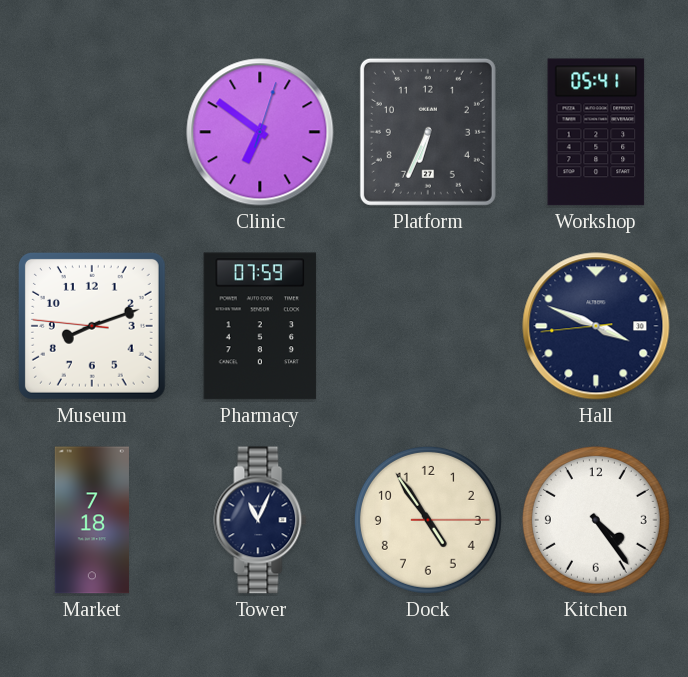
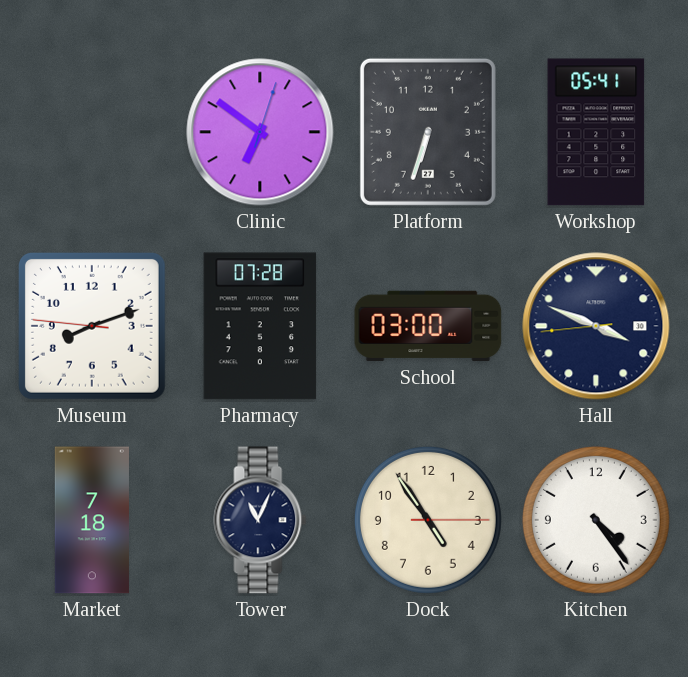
Platform: 6:34 -> 6:33 (428, 132)
Pharmacy: 07:59 -> 07:28 (260, 326)
School: none -> 03:00 (428, 326)
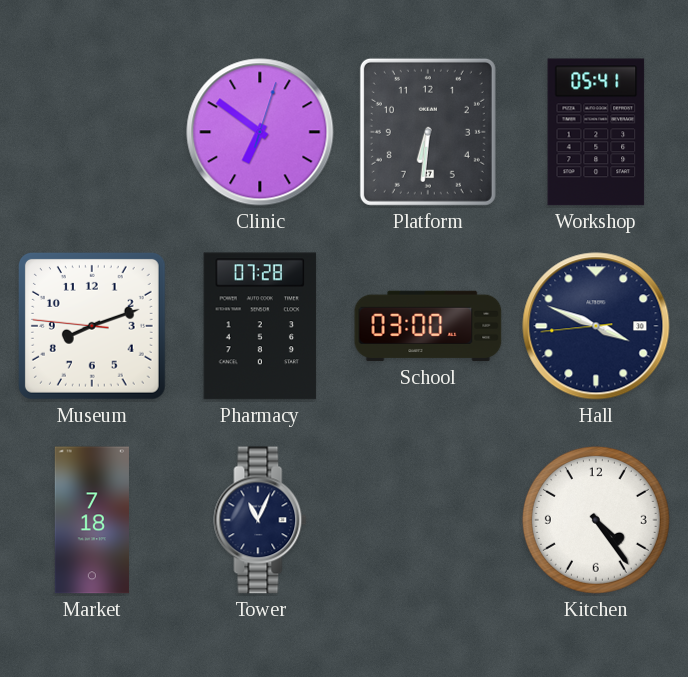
Platform: 6:33 -> 6:31 (428, 132)
Dock: 4:54 -> none (428, 520)
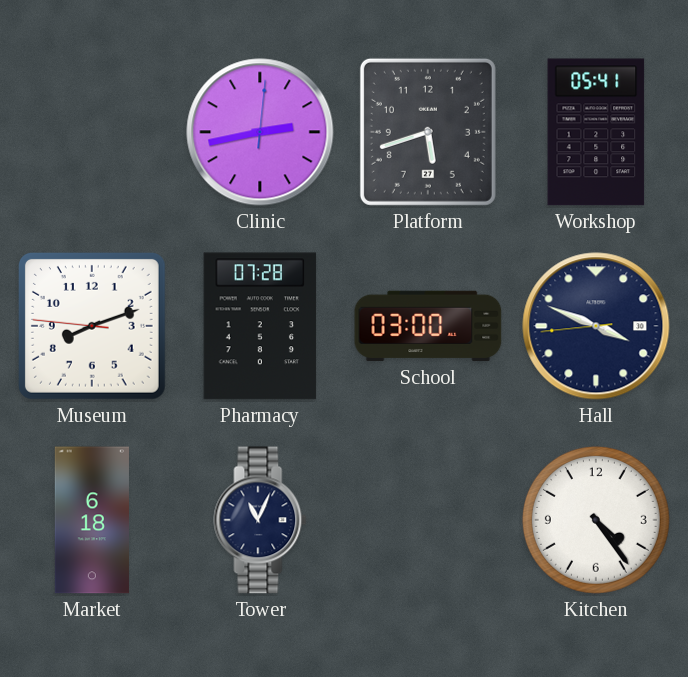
Clinic: 6:51 -> 2:43 (260, 132)
Platform: 6:31 -> 5:42 (428, 132)
Market: 7:18 -> 6:18 (91, 520)
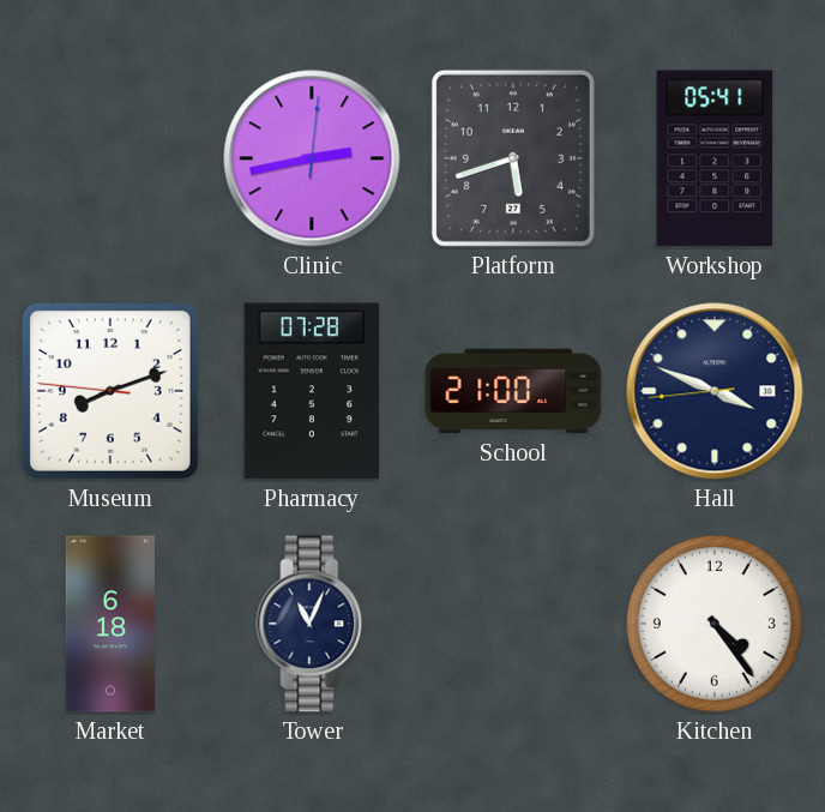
School: 03:00 -> 21:00 (513, 391)
